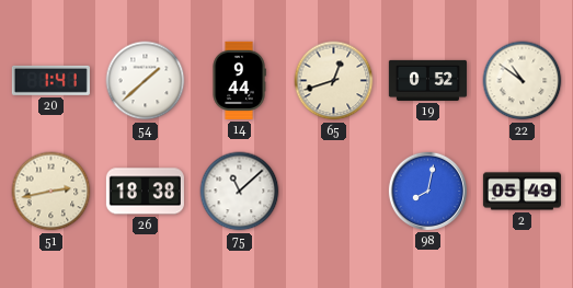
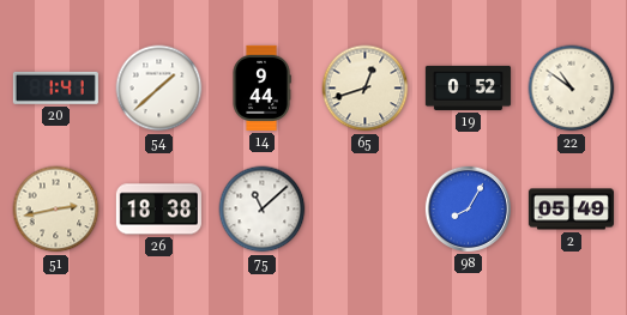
98: 8:02 -> 8:05 (468, 208)
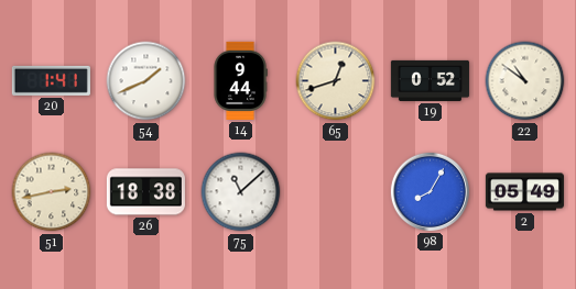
54: 1:38 -> 1:41 (146, 81)
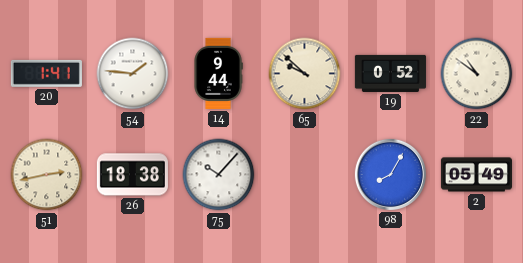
54: 1:41 -> 1:46 (133, 74)
65: 12:42 -> 9:52 (305, 74)
75: 11:08 -> 10:07 (219, 175)
